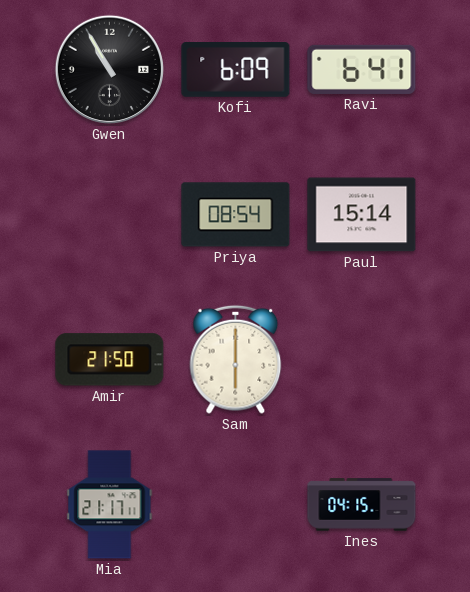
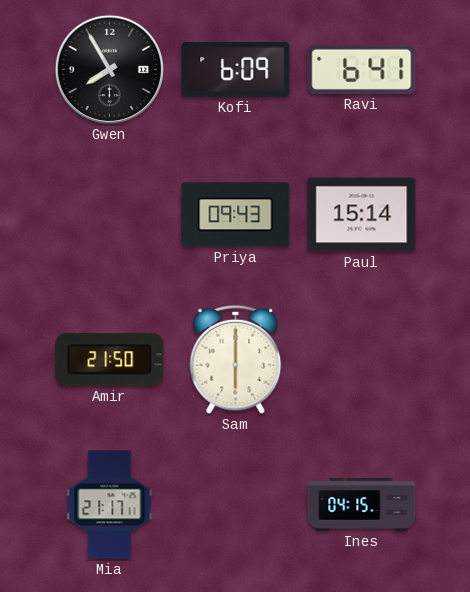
Gwen: 10:55 -> 7:55 (109, 69)
Priya: 08:54 -> 09:43 (236, 215)
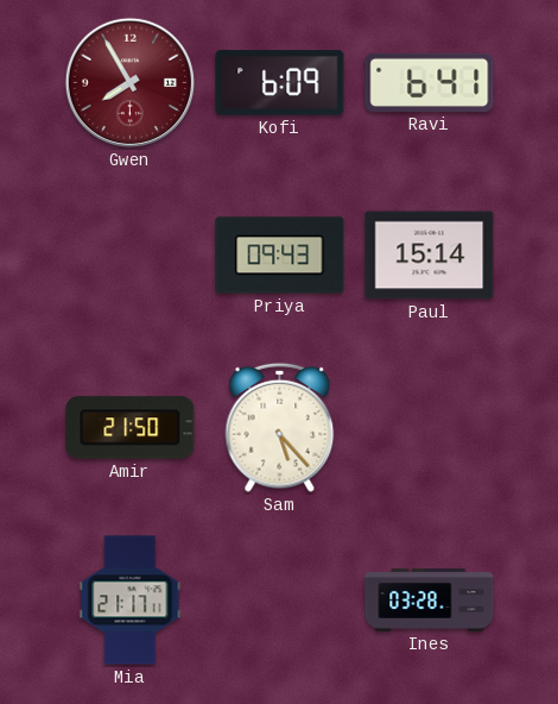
Gwen dial: black -> burgundy (129, 82)
Sam: 6:00 -> 5:23 (280, 427)
Ines: 04:15 -> 03:28 (430, 601)
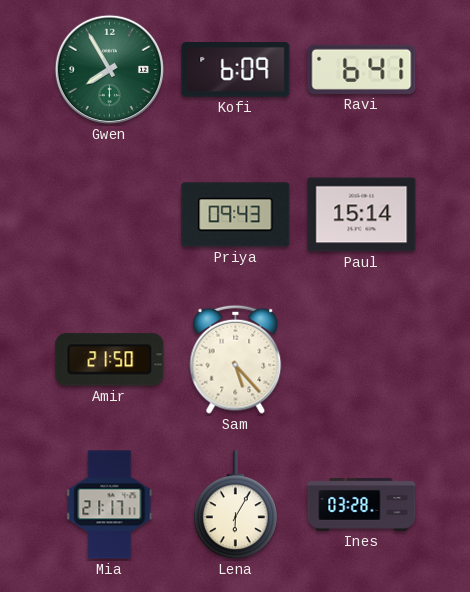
Gwen dial: burgundy -> green (109, 69)
Lena: none -> 6:05 (235, 505)
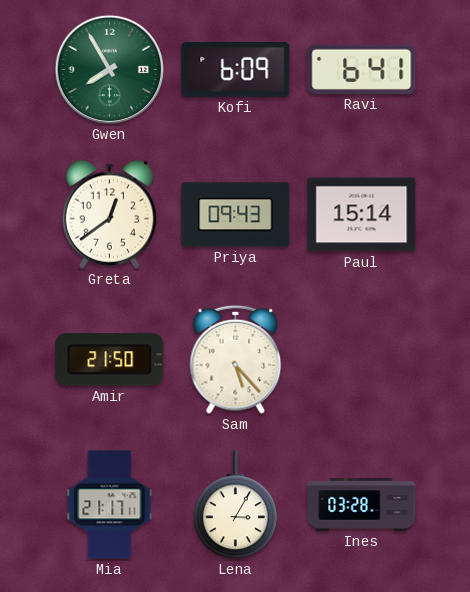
Greta: none -> 12:39 (110, 214)
Lena: 6:05 -> 3:05 (235, 505)
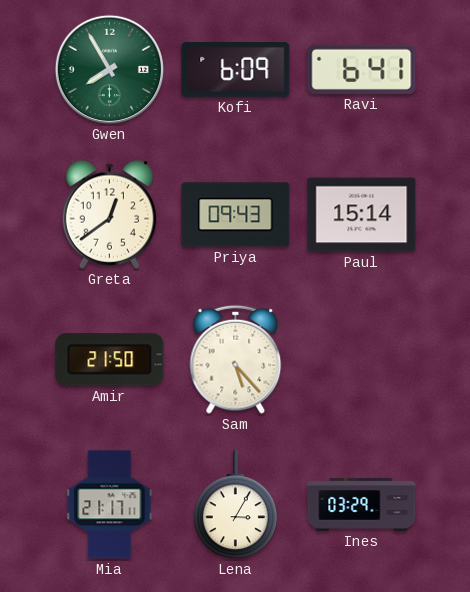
Ines: 03:28 -> 03:29 (362, 505)
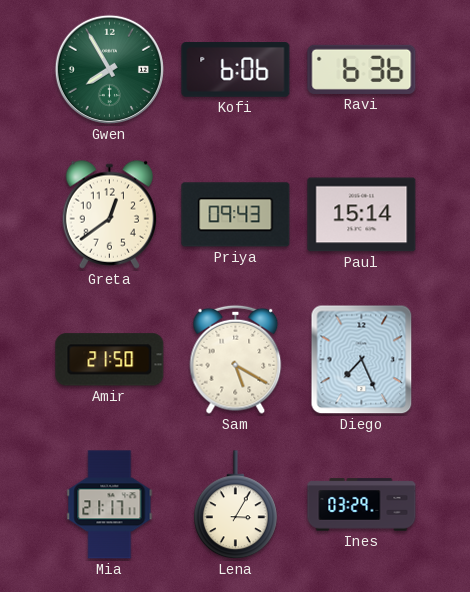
Kofi: 6:09 -> 6:06 (236, 70)
Ravi: 6:41 -> 6:36 (362, 69)
Sam: 5:23 -> 5:20 (236, 359)
Diego: none -> 7:26 (362, 360)
